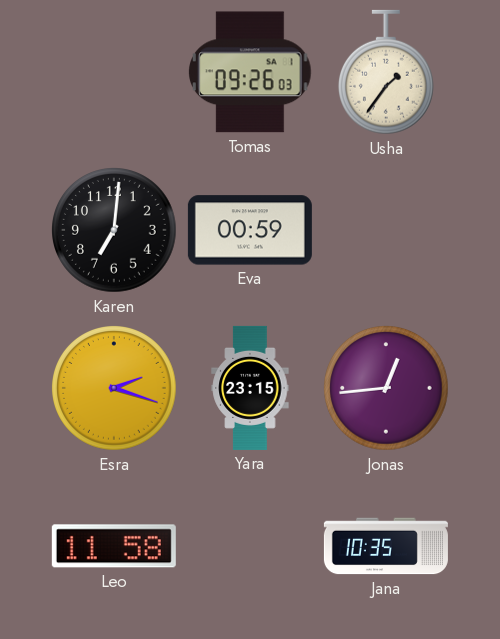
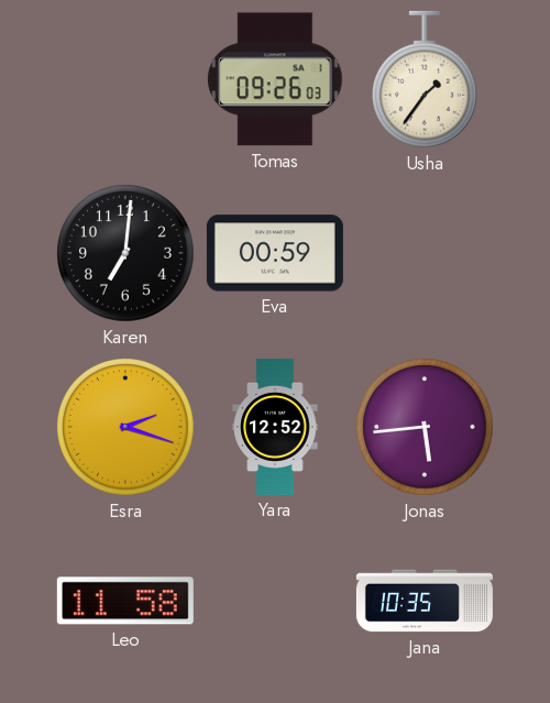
Yara: 23:15 -> 12:52 (275, 427)
Jonas: 12:44 -> 5:44 (426, 428)
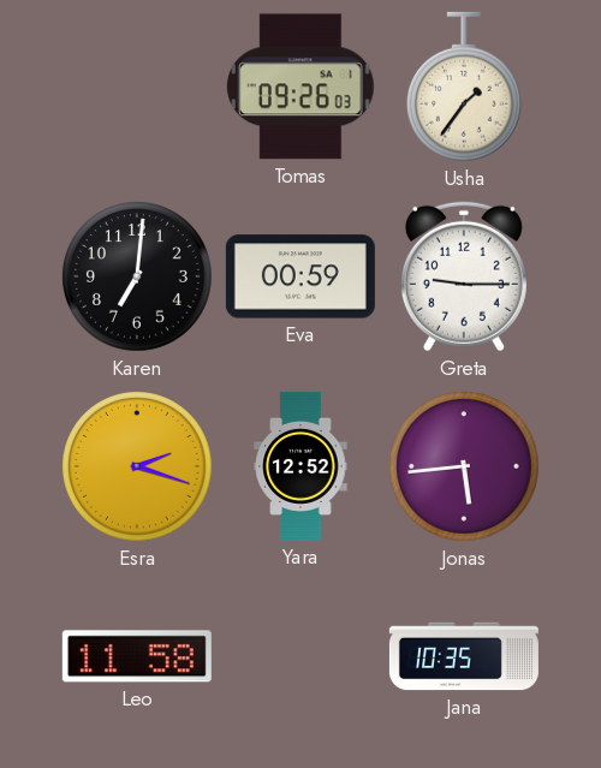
Greta: none -> 9:15 (464, 276)
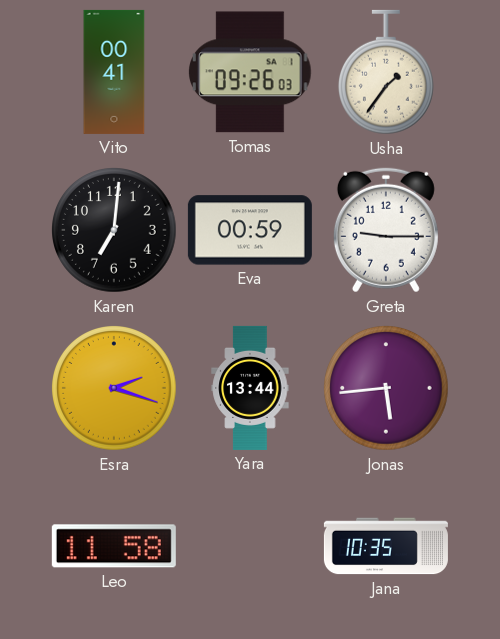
Vito: none -> 00:41 (114, 72)
Yara: 12:52 -> 13:44 (250, 388)
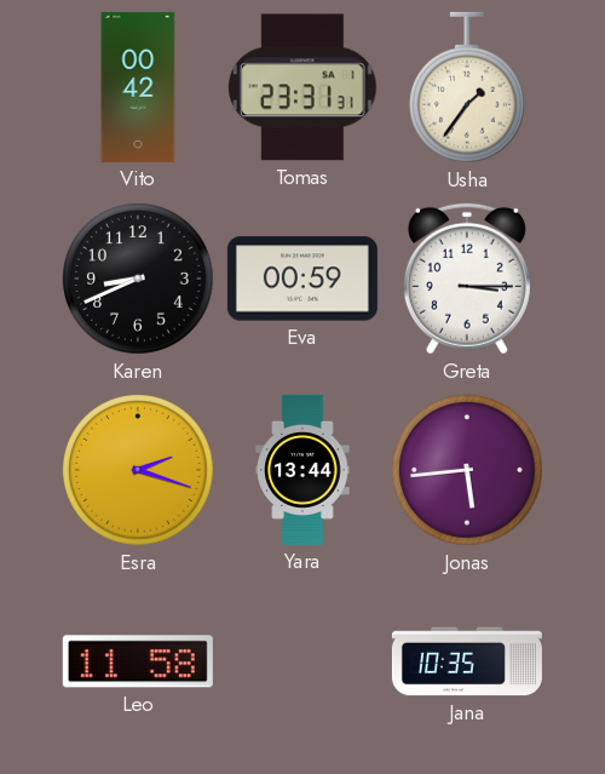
Vito: 00:41 -> 00:42 (138, 87)
Tomas: 09:26 -> 23:31 (304, 87)
Karen: 7:01 -> 8:41 (139, 280)
Greta: 9:15 -> 3:15 (467, 279)
